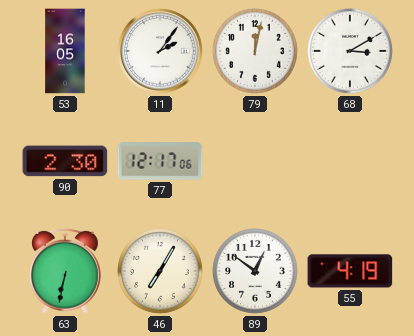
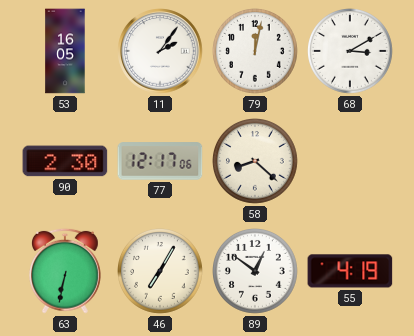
58: none -> 8:22 (256, 162)
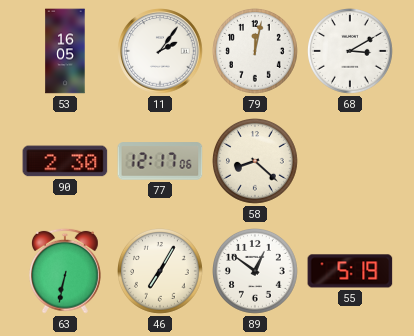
55: 4:19 -> 5:19 (350, 271)
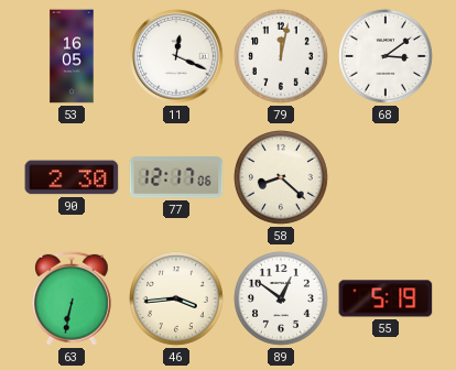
11: 2:06 -> 12:19 (176, 56)
68: 3:10 -> 3:09 (387, 57)
46: 7:05 -> 3:44 (177, 300)
